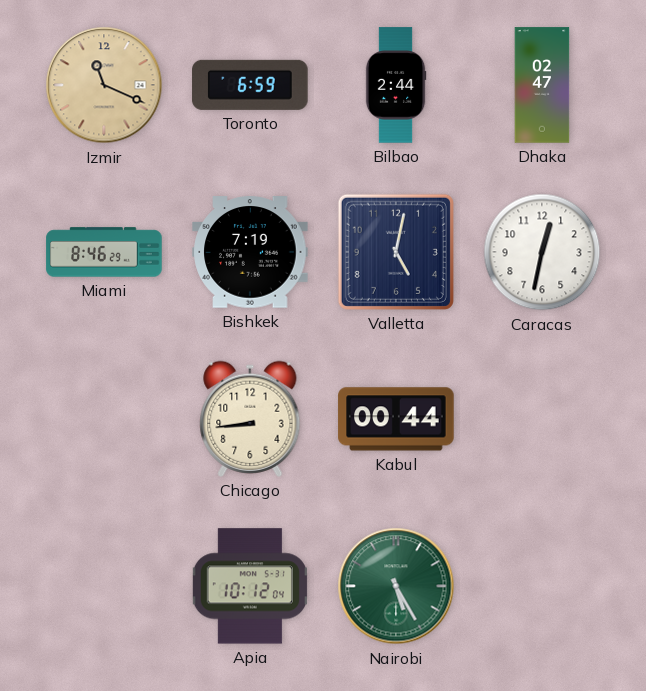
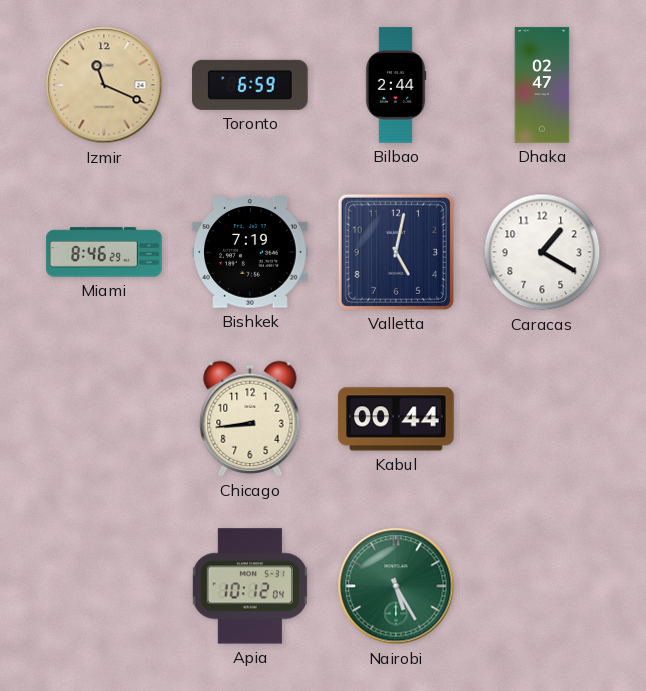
Caracas: 12:32 -> 1:20 (542, 252)
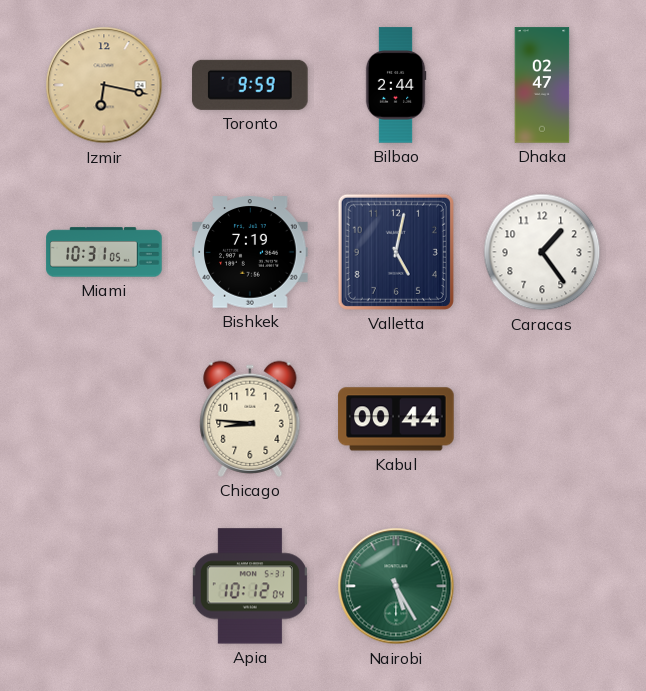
Izmir: 11:19 -> 6:17 (104, 85)
Toronto: 6:59 -> 9:59 (250, 85)
Miami: 8:46 -> 10:31 (104, 252)
Caracas: 1:20 -> 1:24 (542, 252)
Chicago: 8:44 -> 8:46 (250, 419)
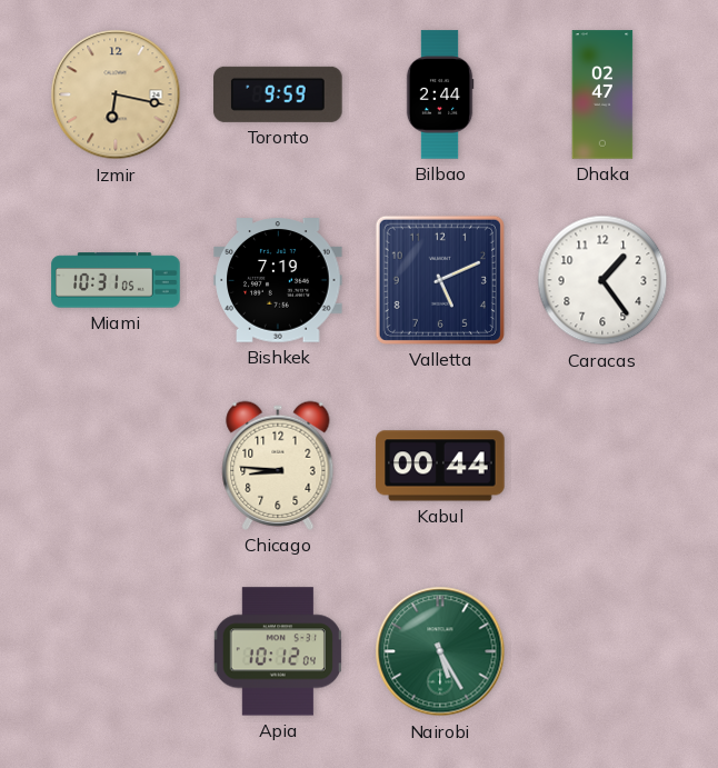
Valletta: 5:02 -> 5:11 (440, 280)
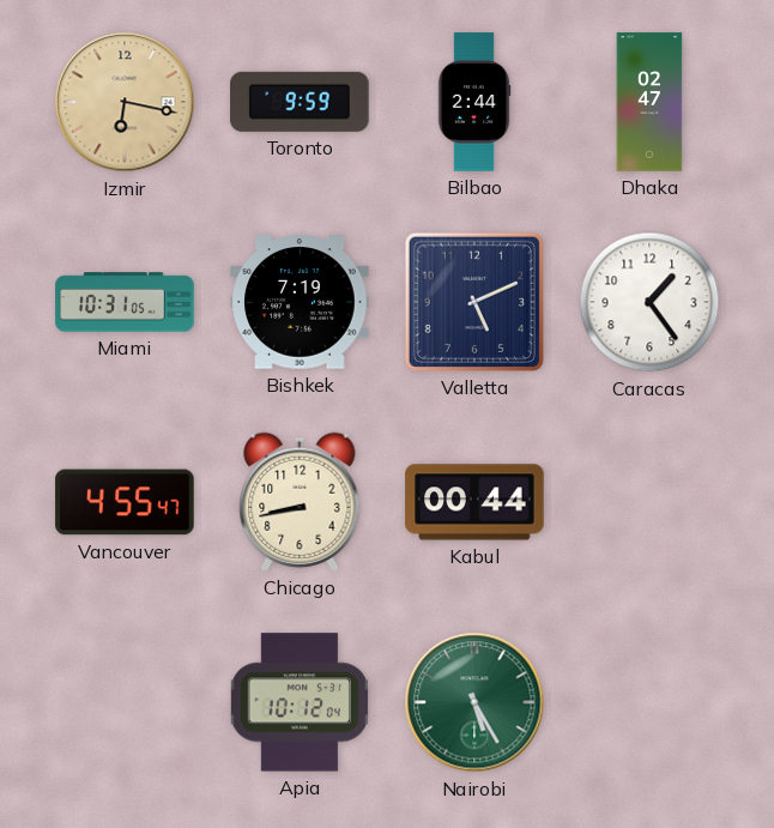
Vancouver: none -> 4:55 (125, 502)
Chicago: 8:46 -> 8:43 (300, 502)
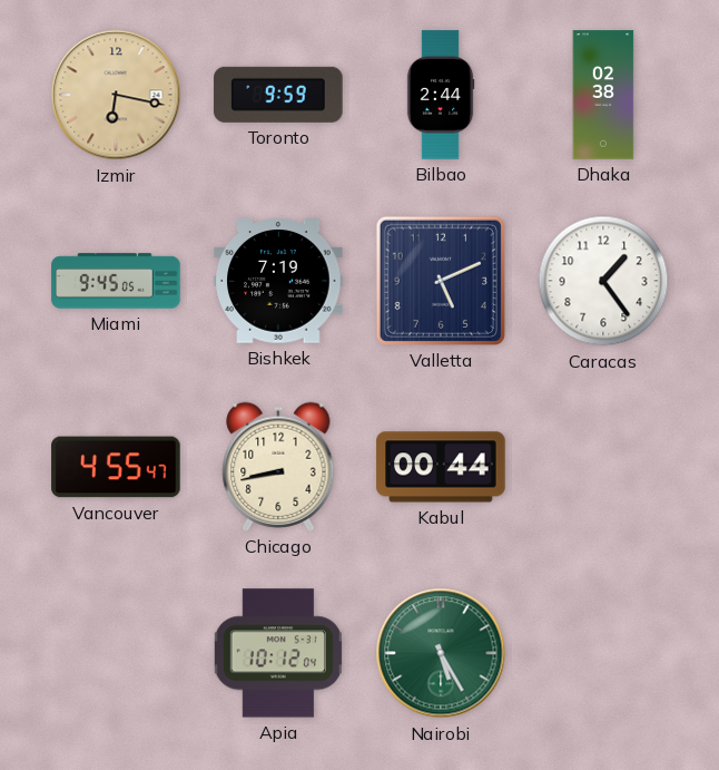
Dhaka: 02:47 -> 02:38 (603, 95)
Miami: 10:31 -> 9:45 (116, 281)
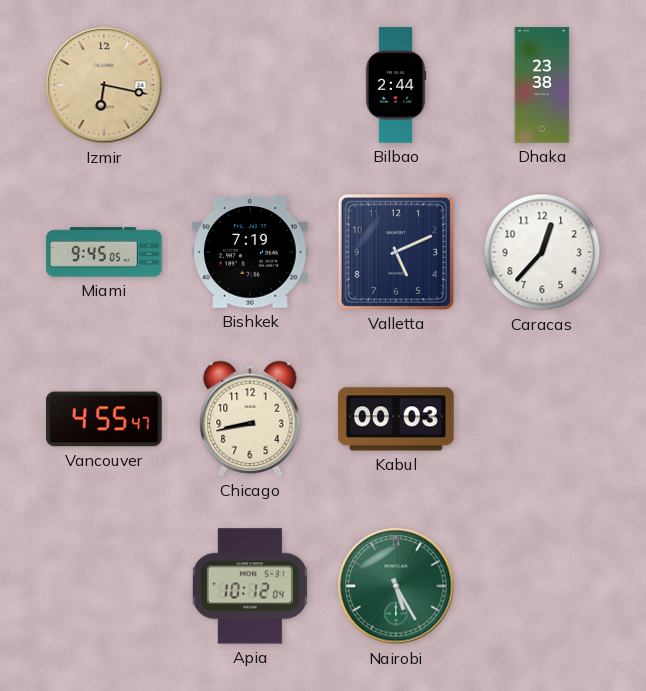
Toronto: 9:59 -> none (278, 95)
Dhaka: 02:38 -> 23:38 (542, 85)
Caracas: 1:24 -> 12:37 (542, 252)
Kabul: 00:44 -> 00:03 (396, 419)
